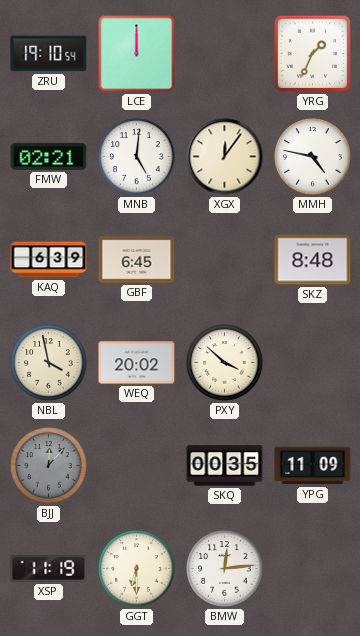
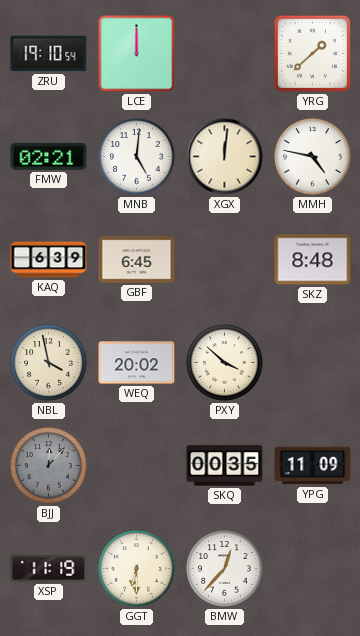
YRG: 1:34 -> 1:38 (312, 53)
XGX: 12:06 -> 12:01 (225, 157)
BMW: 12:14 -> 12:37 (225, 569)
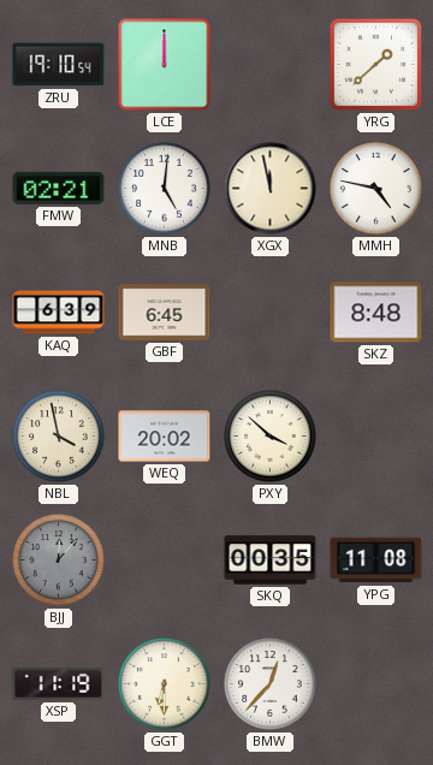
XGX: 12:01 -> 11:58 (271, 189)
YPG: 11:09 -> 11:08 (376, 561)
